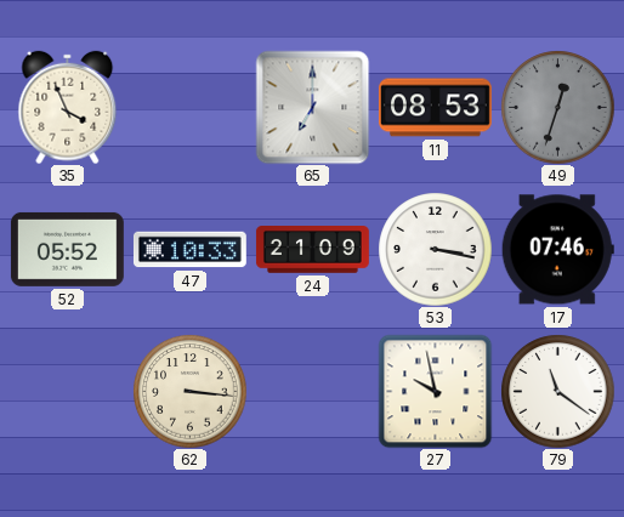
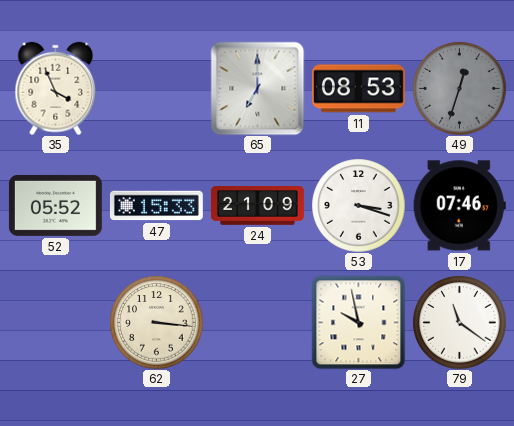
47: 10:33 -> 15:33 (156, 206)
53: 3:17 -> 3:18 (358, 205)
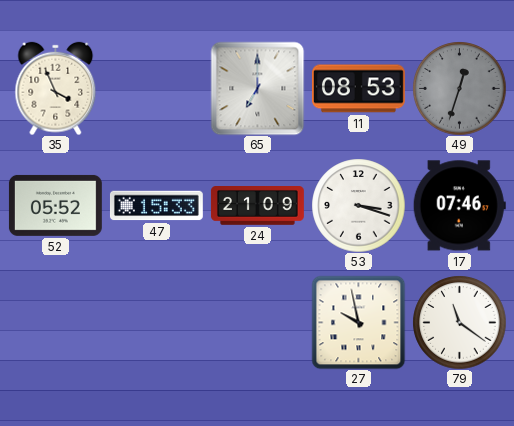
62: 3:16 -> none (156, 322)
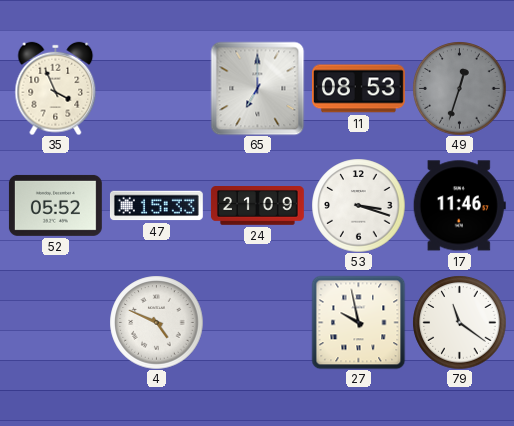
17: 07:46 -> 11:46 (459, 206)
4: none -> 4:49 (156, 322)
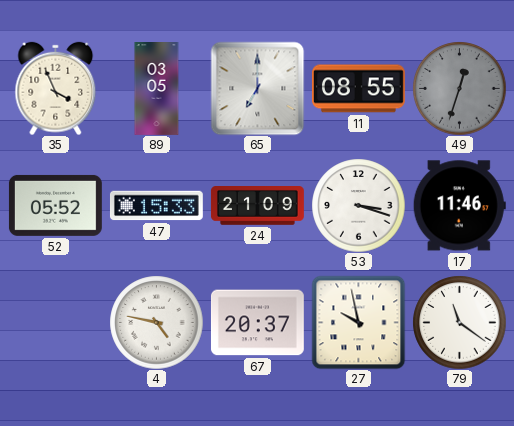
89: none -> 03:05 (157, 89)
11: 08:53 -> 08:55 (358, 89)
4: 4:49 -> 4:47 (156, 322)
67: none -> 20:37 (257, 323)
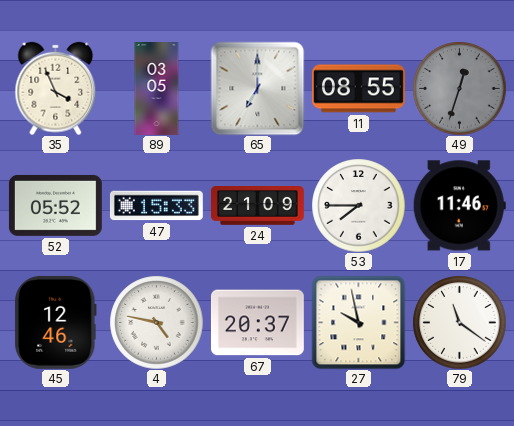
53: 3:18 -> 7:45 (358, 205)
45: none -> 12:46 (56, 322)
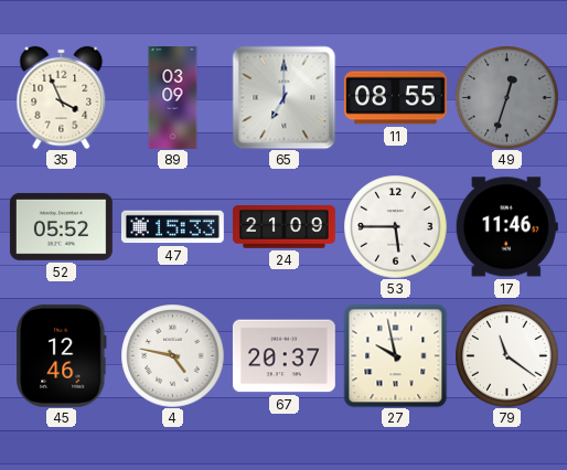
89: 03:05 -> 03:09 (173, 98)
53: 7:45 -> 5:45 (395, 226)
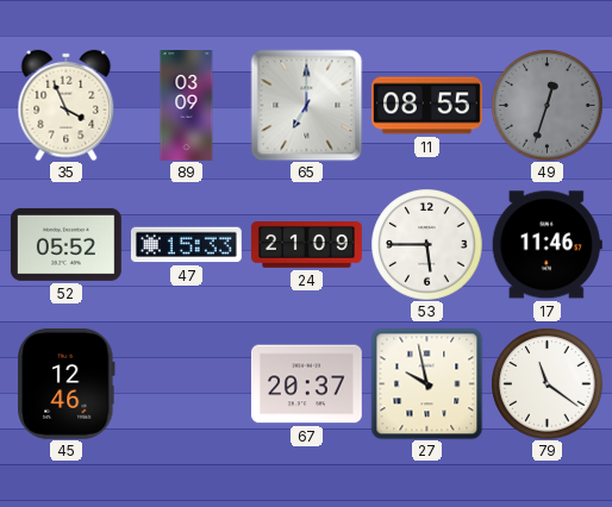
4: 4:47 -> none (172, 355)
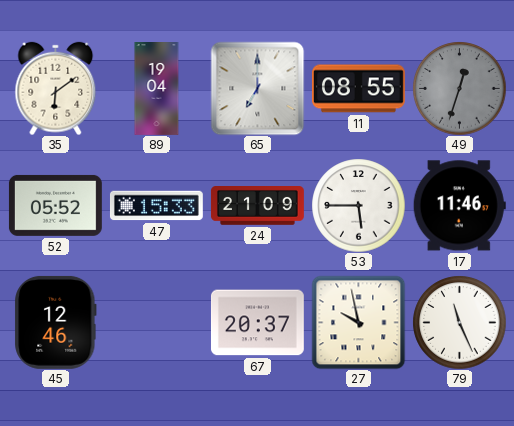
35: 3:56 -> 6:09 (56, 88)
89: 03:09 -> 19:04 (157, 89)
79: 11:21 -> 11:26 (459, 322)
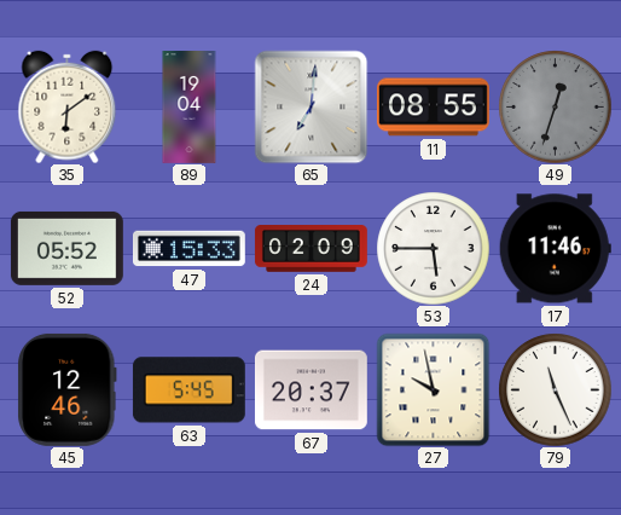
65: 7:00 -> 7:01 (310, 106)
24: 21:09 -> 02:09 (310, 249)
63: none -> 5:45 (188, 390)
